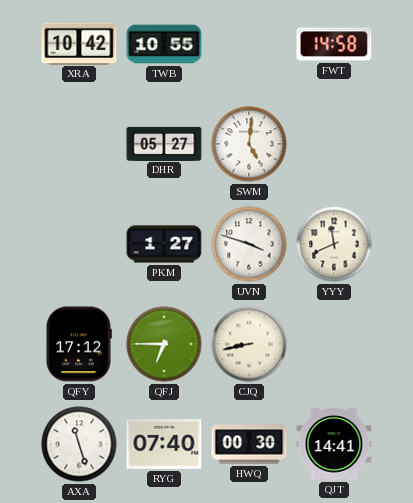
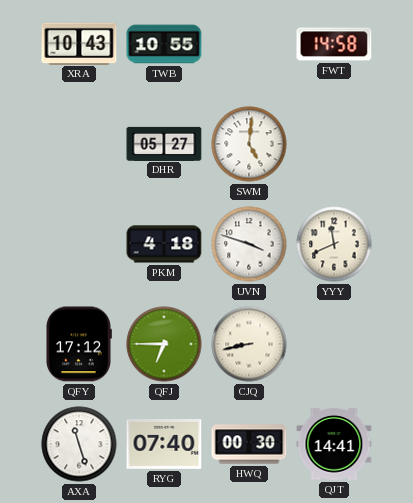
XRA: 10:42 -> 10:43 (79, 43)
PKM: 1:27 -> 4:18 (164, 244)
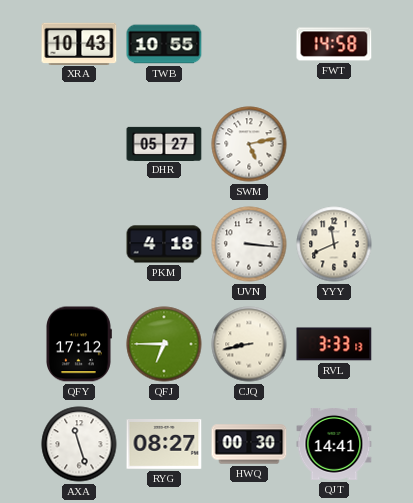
SWM: 5:01 -> 5:13 (249, 144)
UVN: 3:48 -> 3:16 (249, 244)
RVL: none -> 3:33 (334, 344)
RYG: 07:40 -> 08:27 (164, 445)
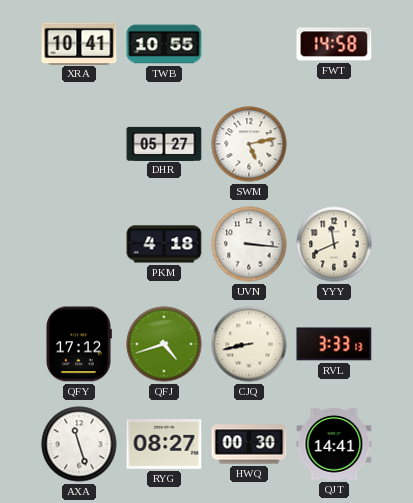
XRA: 10:43 -> 10:41 (79, 43)
QFJ: 6:45 -> 4:42 (164, 344)
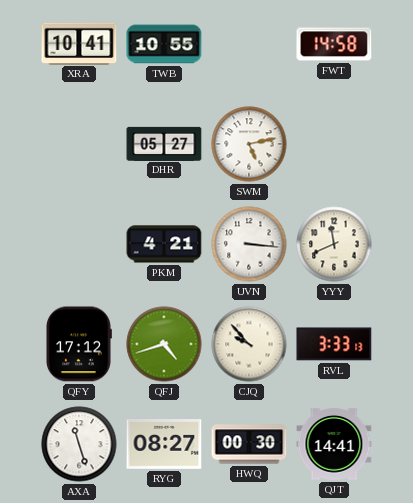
PKM: 4:18 -> 4:21 (164, 244)
CJQ: 8:43 -> 9:53 (249, 344)
